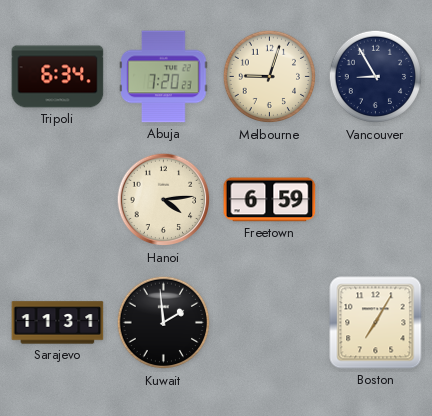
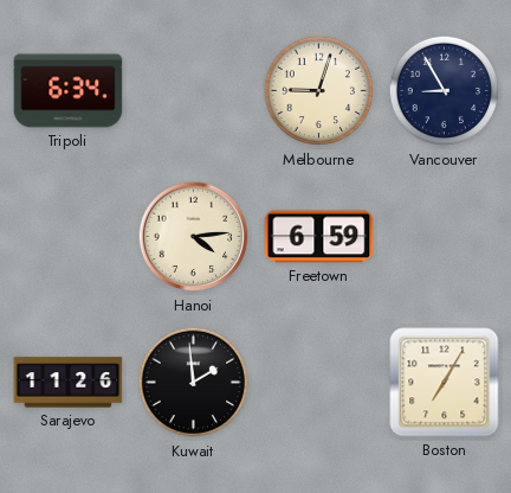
Abuja: 7:20 -> none (164, 77)
Sarajevo: 11:31 -> 11:26 (69, 383)
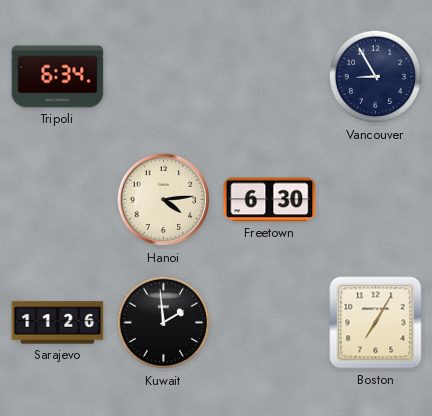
Melbourne: 9:03 -> none (319, 91)
Freetown: 6:59 -> 6:30 (270, 200)
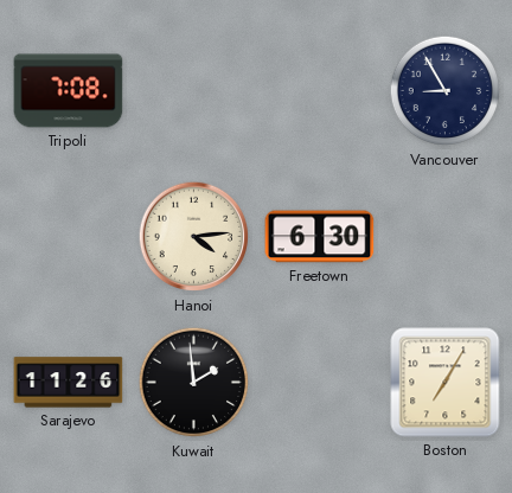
Tripoli: 6:34 -> 7:08 (69, 91)
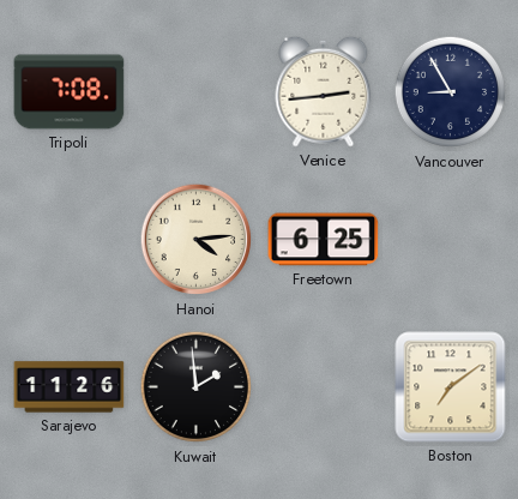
Venice: none -> 2:44 (324, 91)
Freetown: 6:30 -> 6:25 (324, 240)
Boston: 7:05 -> 7:09 (451, 387)
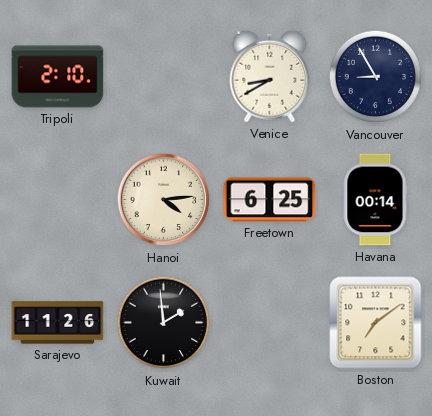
Tripoli: 7:08 -> 2:10 (58, 77)
Venice: 2:44 -> 8:40 (270, 76)
Havana: none -> 00:14 (375, 200)
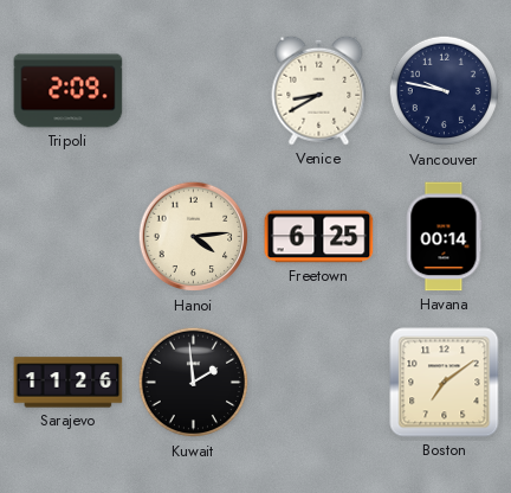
Tripoli: 2:10 -> 2:09 (69, 91)
Vancouver: 8:55 -> 9:47 (445, 91)
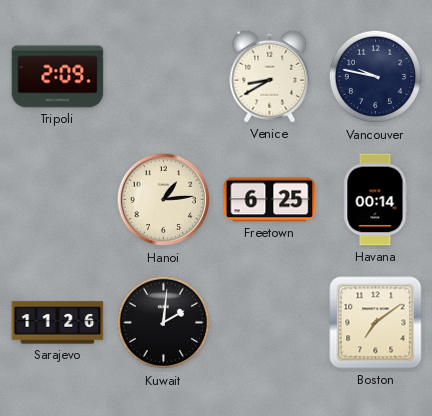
Hanoi: 4:14 -> 1:14 (164, 200)
Kuwait: 1:59 -> 2:01 (164, 323)
